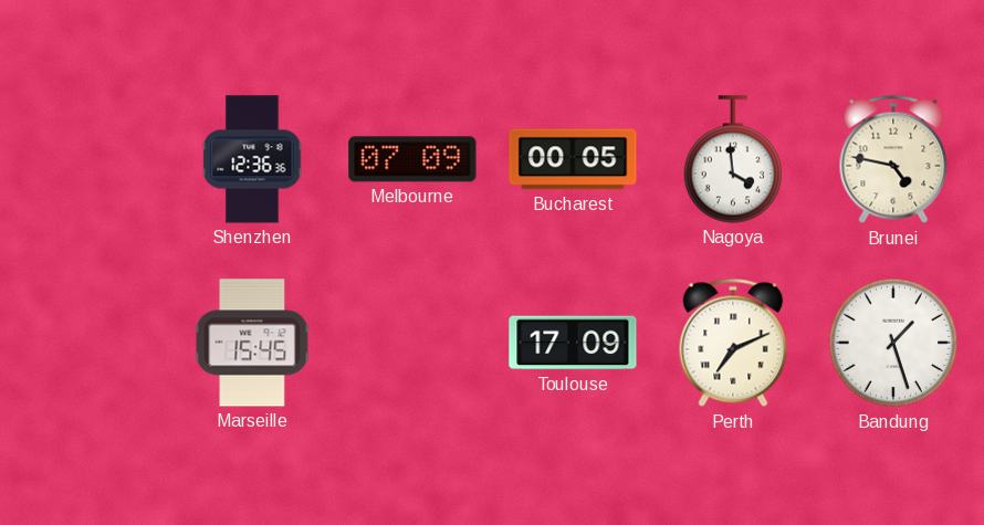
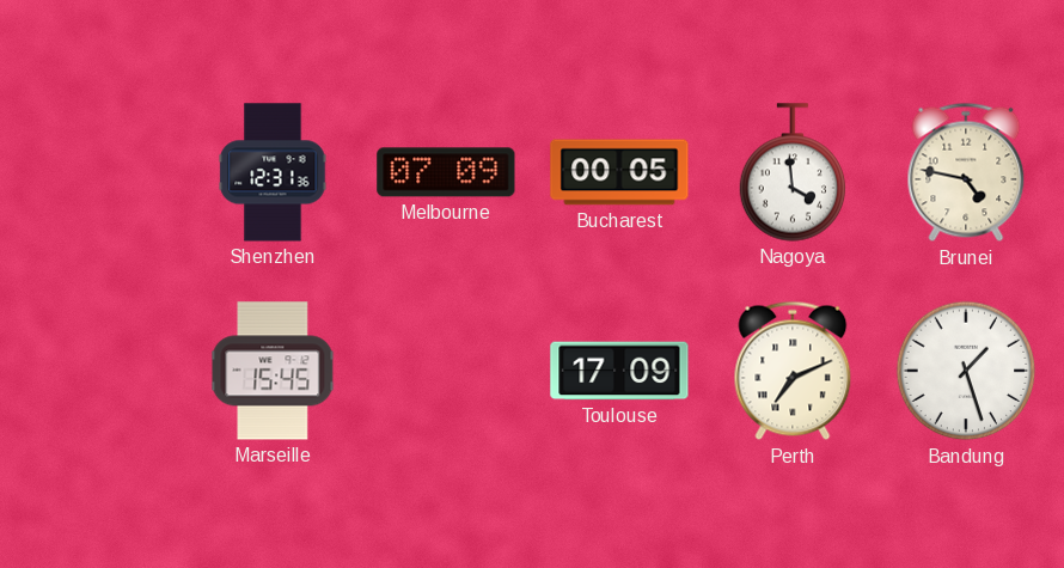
Shenzhen: 12:36 -> 12:31 (273, 172)
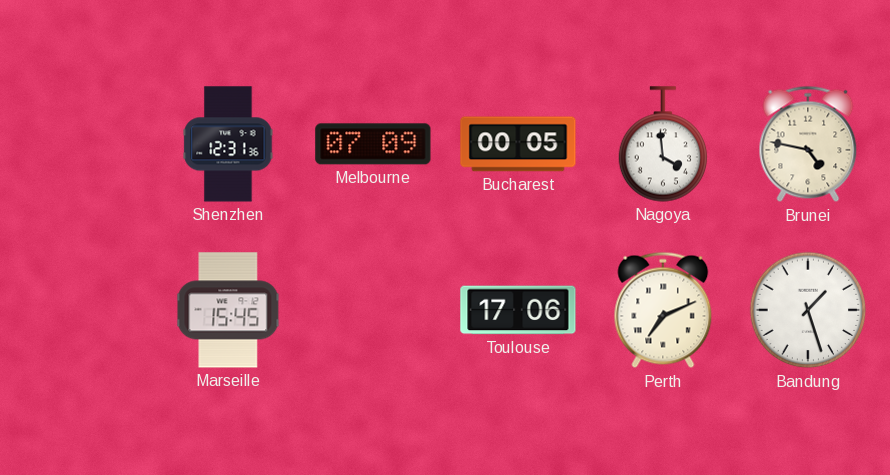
Toulouse: 17:09 -> 17:06 (518, 310)
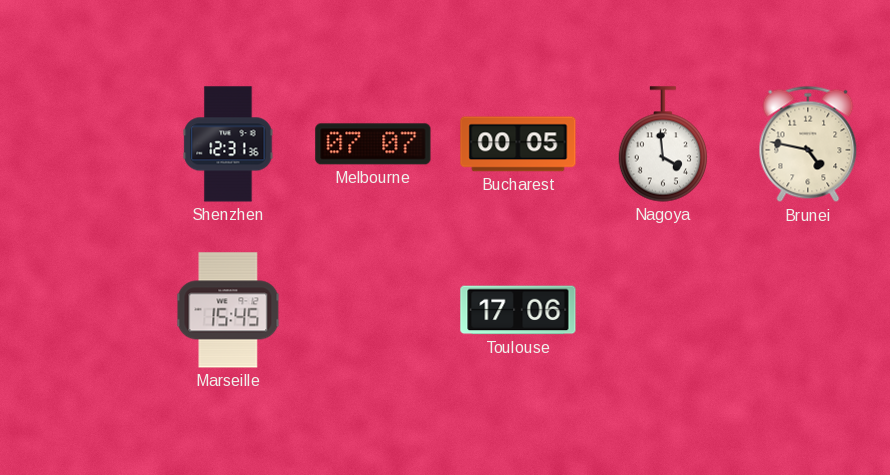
Melbourne: 07:09 -> 07:07 (373, 144)
Perth: 7:11 -> none (663, 310)
Bandung: 1:27 -> none (808, 310)
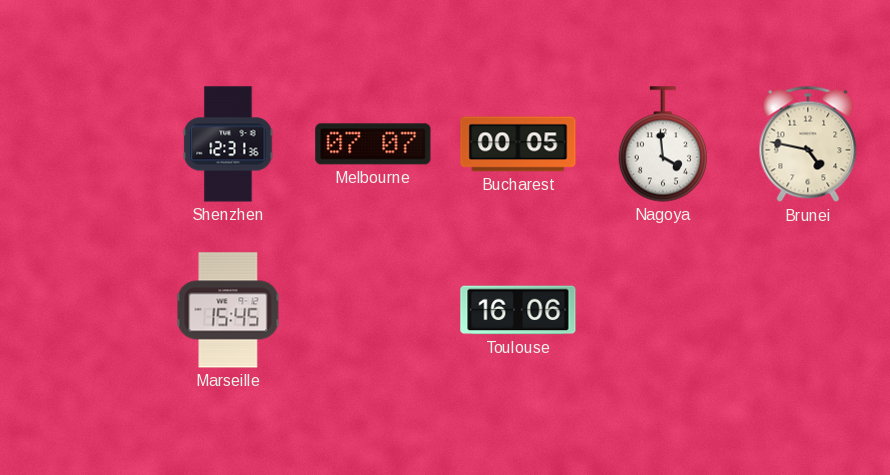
Toulouse: 17:06 -> 16:06 (518, 310)
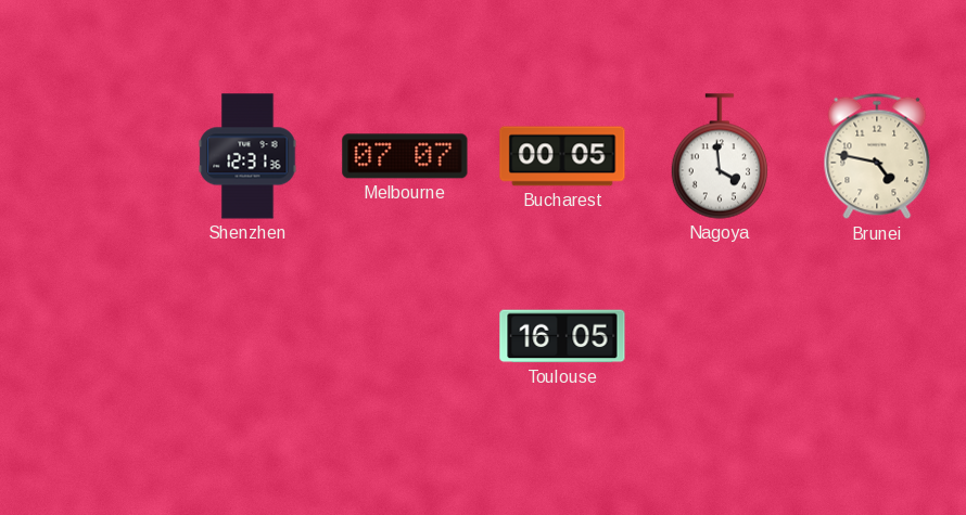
Marseille: 15:45 -> none (228, 310)
Toulouse: 16:06 -> 16:05 (562, 336)
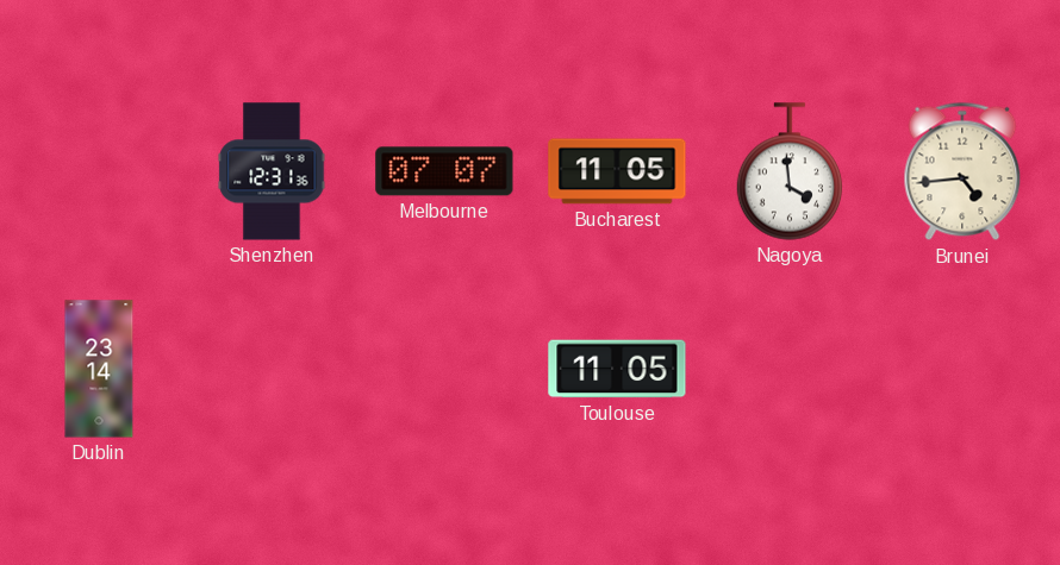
Bucharest: 00:05 -> 11:05 (617, 171)
Brunei: 4:47 -> 4:44 (962, 171)
Dublin: none -> 23:14 (99, 369)
Toulouse: 16:05 -> 11:05 (617, 369)
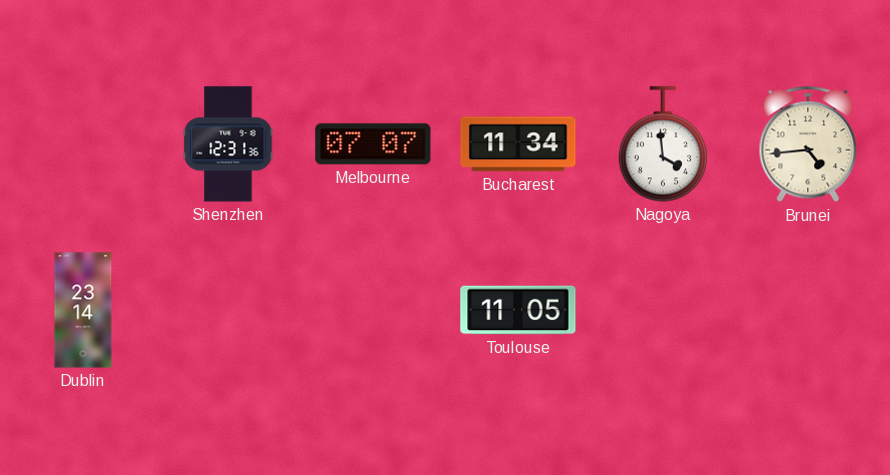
Bucharest: 11:05 -> 11:34 (518, 144)
